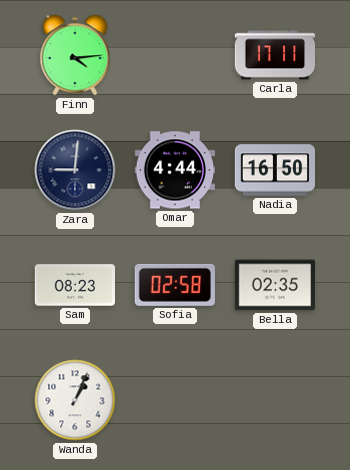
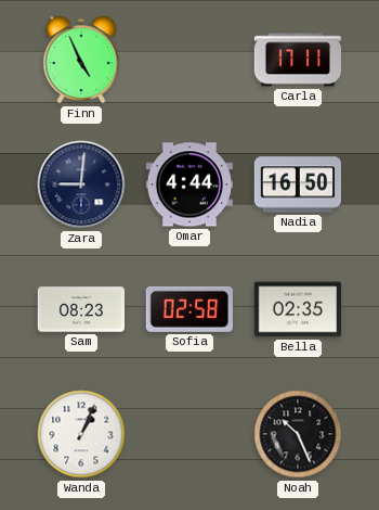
Finn: 4:14 -> 4:56 (81, 60)
Noah: none -> 10:26 (298, 434)
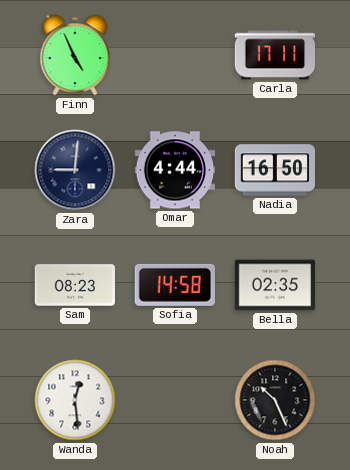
Sofia: 02:58 -> 14:58 (175, 285)
Wanda: 1:04 -> 12:29 (75, 400)
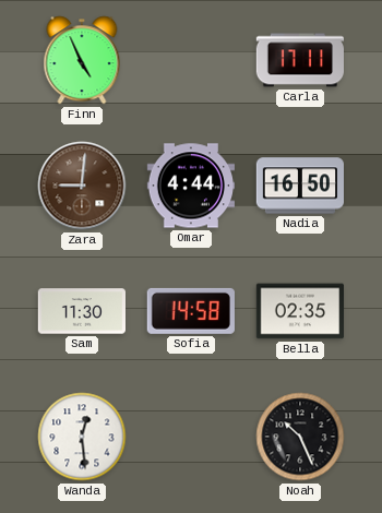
Zara dial: navy -> brown (82, 186)
Sam: 08:23 -> 11:30 (81, 311)
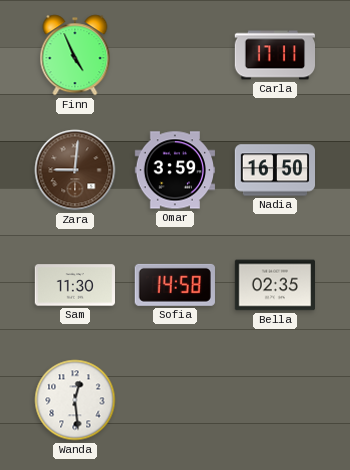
Omar: 4:44 -> 3:59 (174, 170)
Noah: 10:26 -> none (300, 437)
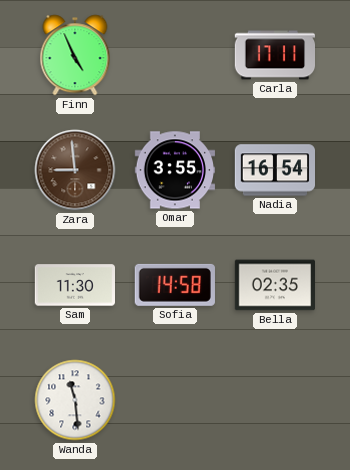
Zara: 9:01 -> 8:59 (75, 170)
Omar: 3:59 -> 3:55 (174, 170)
Nadia: 16:50 -> 16:54 (275, 170)
Wanda: 12:29 -> 11:29 (75, 400)
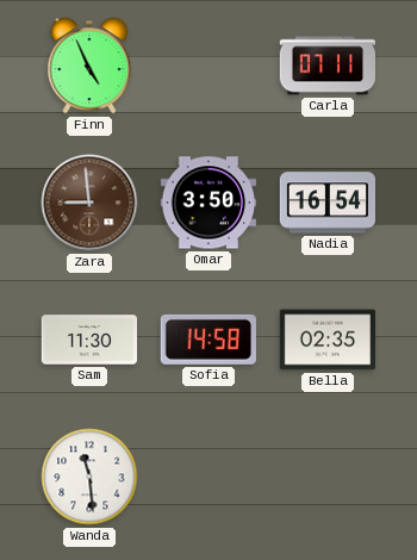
Carla: 17:11 -> 07:11 (326, 66)
Omar: 3:55 -> 3:50 (207, 203)
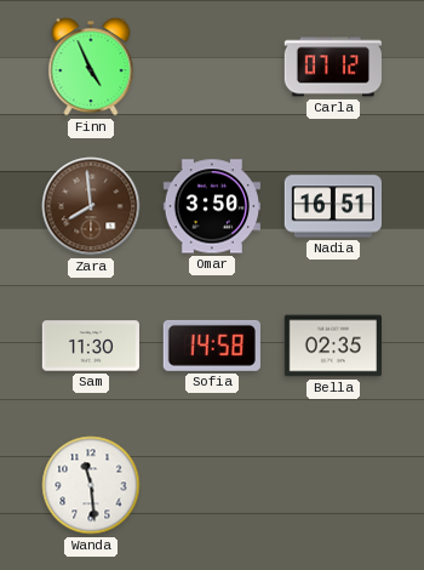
Carla: 07:11 -> 07:12 (332, 67)
Zara: 8:59 -> 7:59 (91, 206)
Nadia: 16:54 -> 16:51 (333, 206)
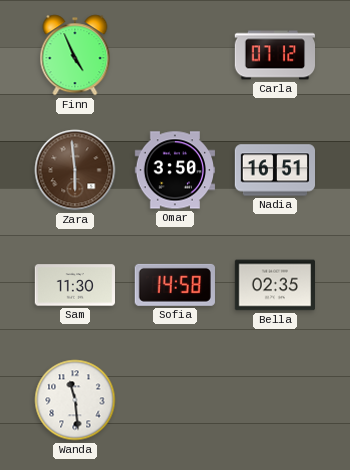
Zara: 7:59 -> 5:59 (75, 170)
